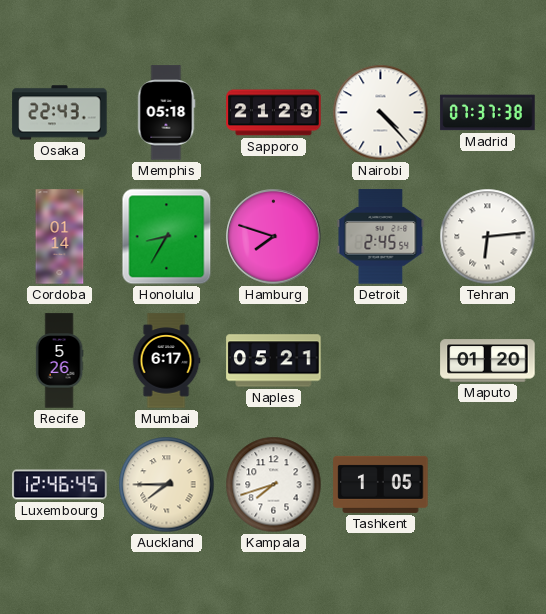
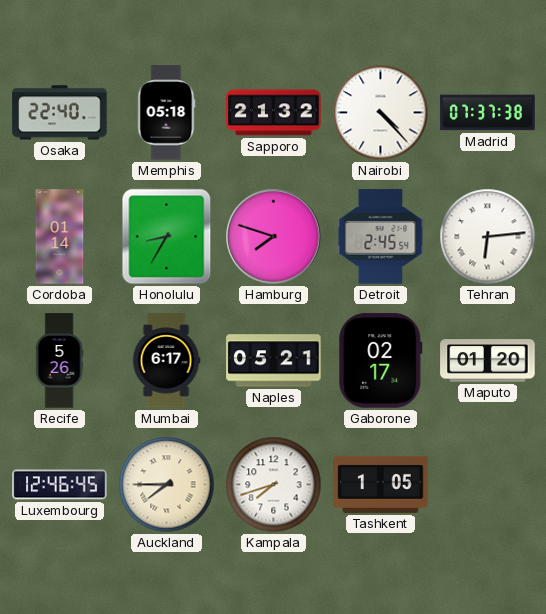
Osaka: 22:43 -> 22:40 (60, 113)
Sapporo: 21:29 -> 21:32 (274, 113)
Gaborone: none -> 02:17 (381, 361)
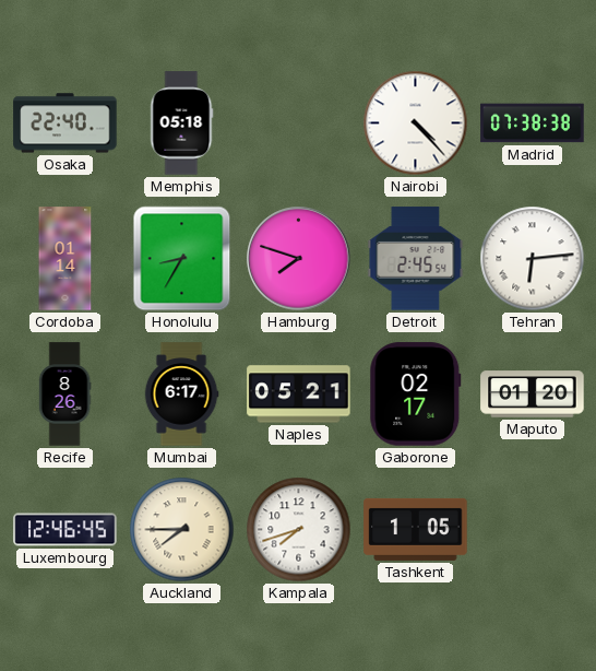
Sapporo: 21:32 -> none (274, 113)
Madrid: 07:37 -> 07:38 (533, 123)
Recife: 5:26 -> 8:26 (64, 395)
